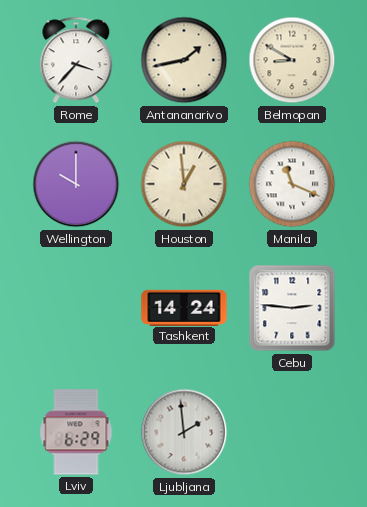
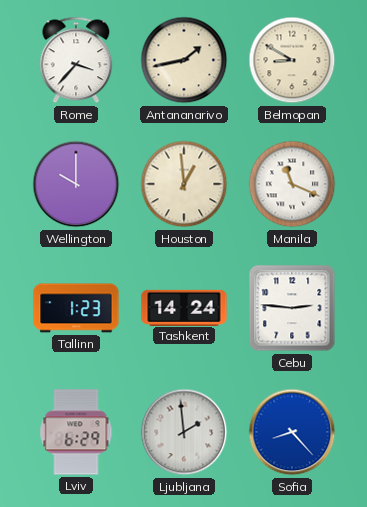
Tallinn: none -> 1:23 (76, 308)
Sofia: none -> 8:23 (292, 432)
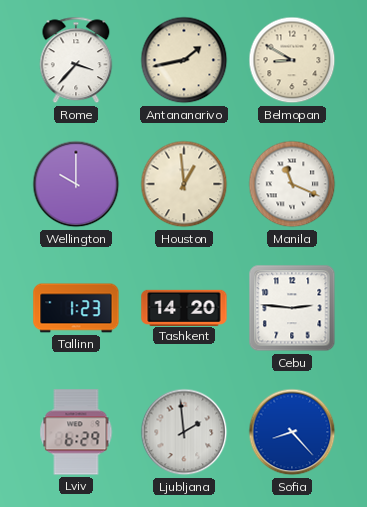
Tashkent: 14:24 -> 14:20 (184, 307)
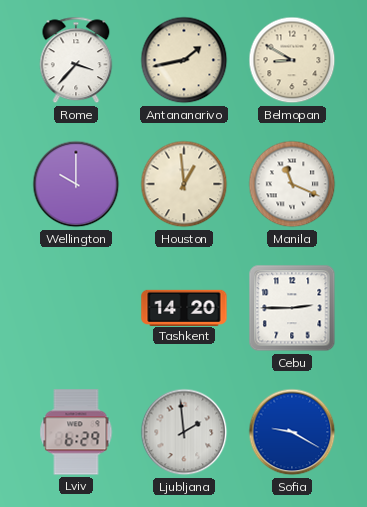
Tallinn: 1:23 -> none (76, 308)
Cebu: 2:46 -> 2:45 (292, 308)
Sofia: 8:23 -> 9:20 (292, 432)
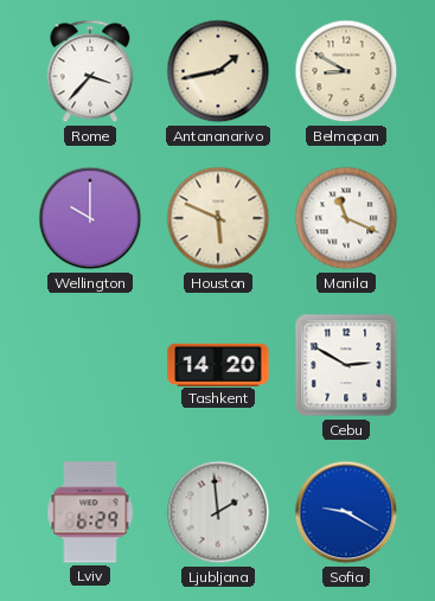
Houston: 12:59 -> 5:49 (218, 218)
Cebu: 2:45 -> 2:50 (346, 365)
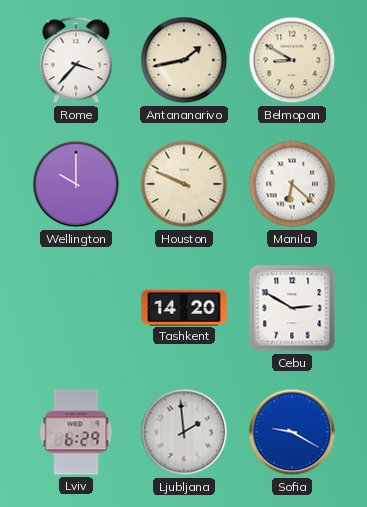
Houston: 5:49 -> 9:49 (184, 184)
Manila: 11:19 -> 6:22 (292, 184)
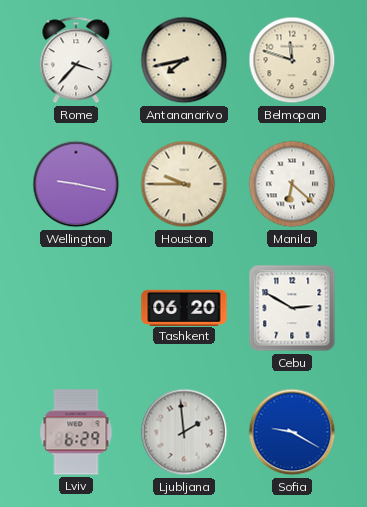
Antananarivo: 1:43 -> 7:43 (184, 60)
Belmopan: 8:50 -> 11:48 (292, 60)
Wellington: 10:00 -> 9:17 (76, 184)
Houston: 9:49 -> 9:45 (184, 184)
Tashkent: 14:20 -> 06:20 (184, 307)
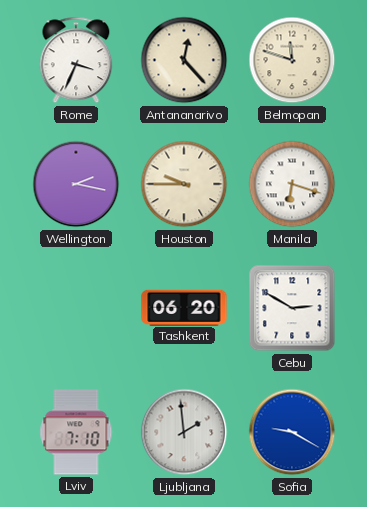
Rome: 3:37 -> 3:34 (76, 60)
Antananarivo: 7:43 -> 12:23 (184, 60)
Wellington: 9:17 -> 2:17 (76, 184)
Manila: 6:22 -> 6:18 (292, 184)
Lviv: 6:29 -> 7:10 (76, 432)
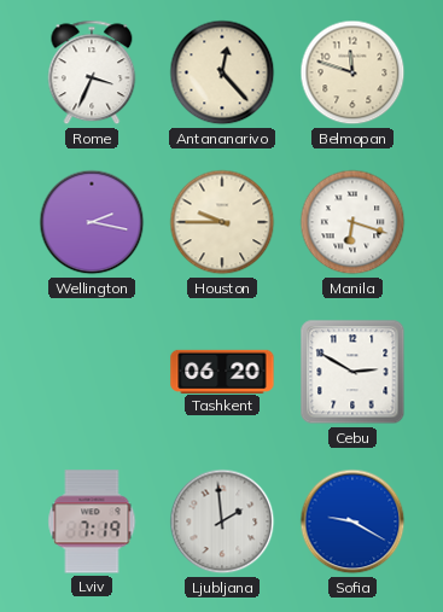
Lviv: 7:10 -> 7:19 (92, 521)
